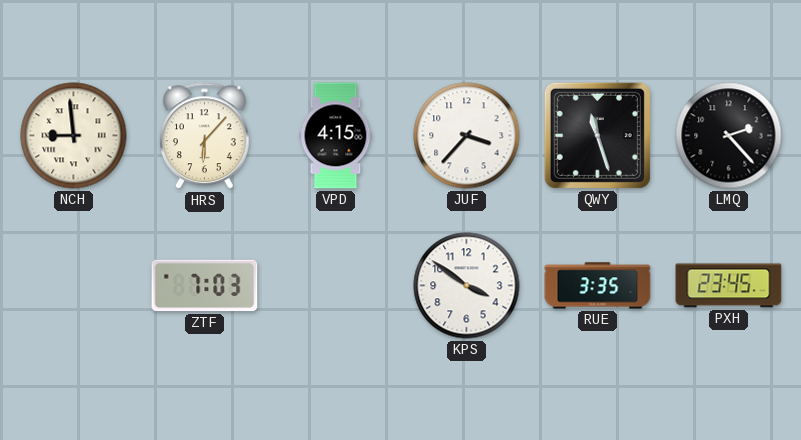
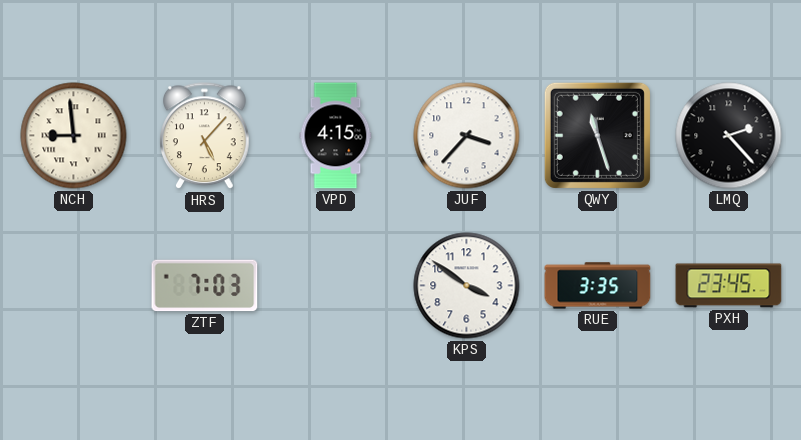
HRS: 6:07 -> 5:07 (205, 136)
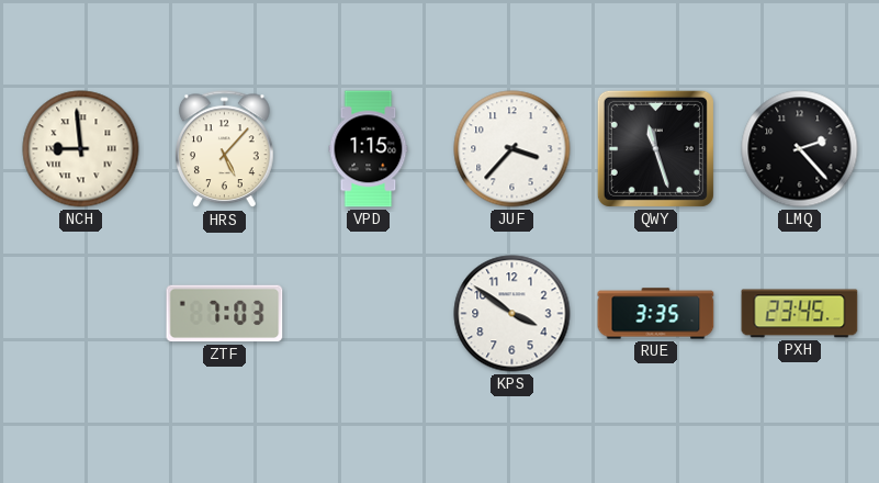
VPD: 4:15 -> 1:15 (369, 149)
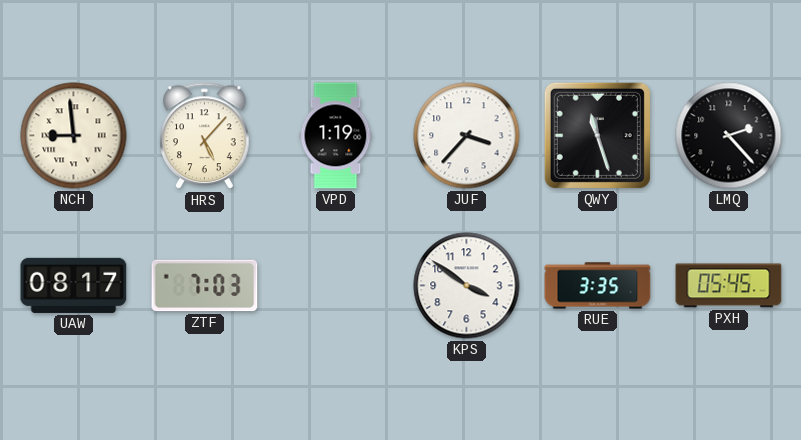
VPD: 1:15 -> 1:19 (336, 136)
UAW: none -> 08:17 (74, 285)
PXH: 23:45 -> 05:45 (729, 286)
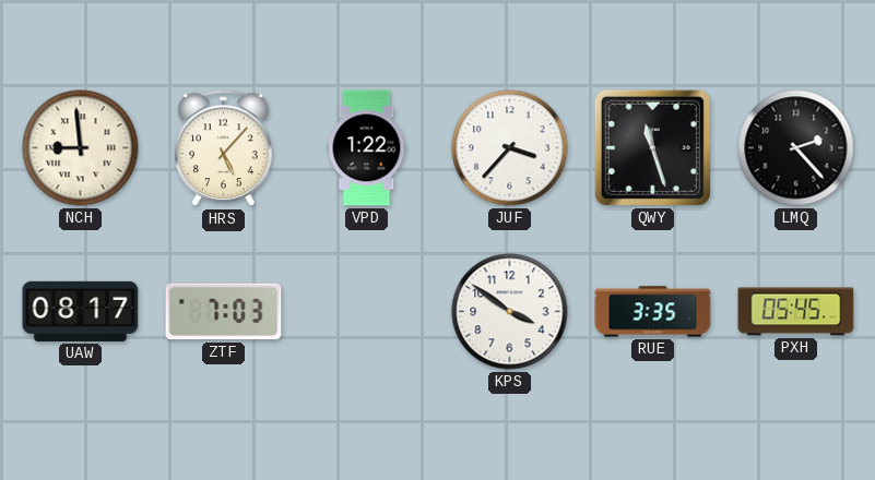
VPD: 1:19 -> 1:22 (367, 148)
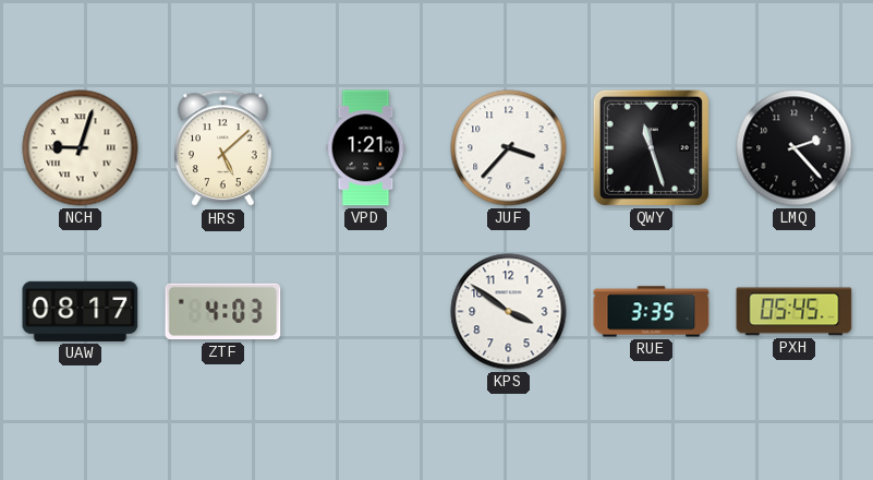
NCH: 8:59 -> 9:03 (81, 148)
HRS: 5:07 -> 5:08 (223, 148)
VPD: 1:22 -> 1:21 (366, 148)
ZTF: 7:03 -> 4:03 (223, 312)
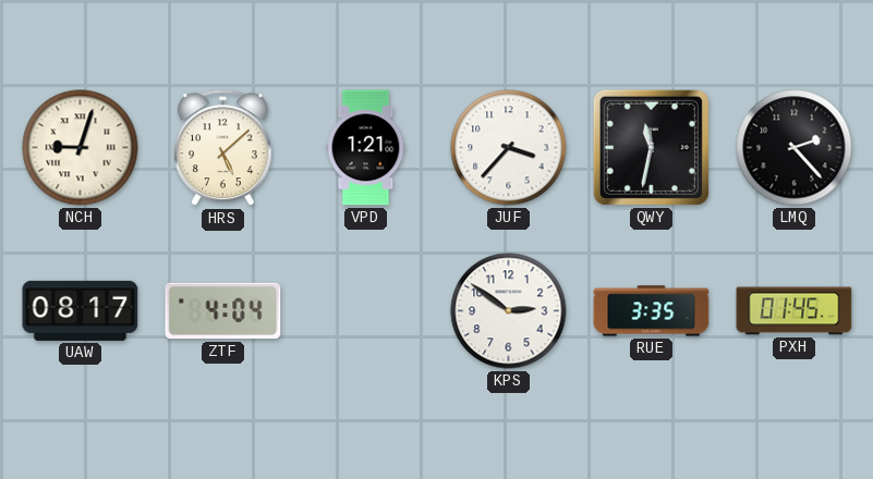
QWY: 11:27 -> 11:32 (651, 147)
ZTF: 4:03 -> 4:04 (223, 311)
KPS: 3:51 -> 2:51 (509, 311)
PXH: 05:45 -> 01:45 (795, 311)
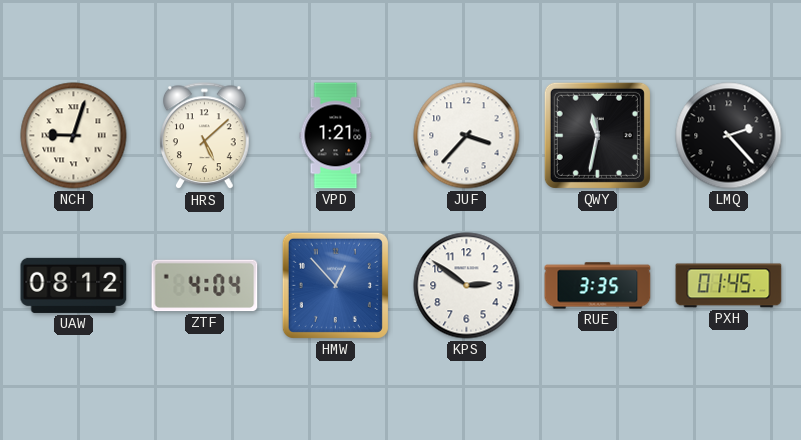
UAW: 08:17 -> 08:12 (74, 285)
HMW: none -> 12:53 (335, 285)
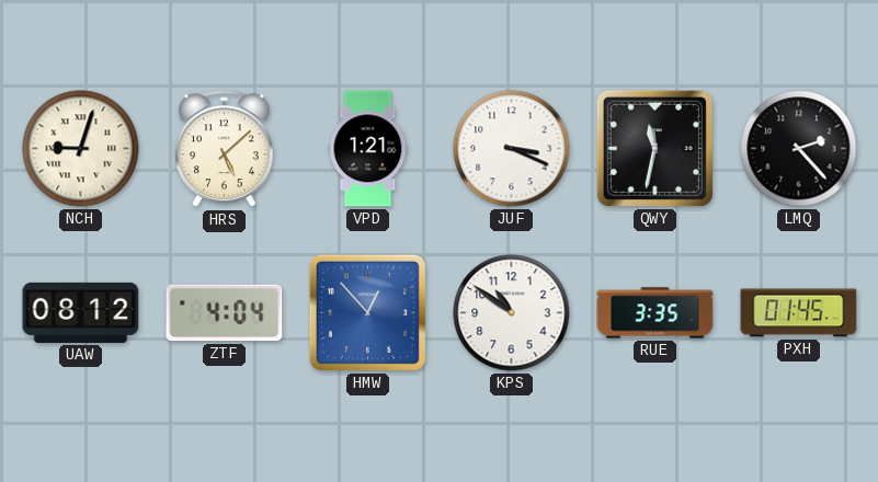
JUF: 3:37 -> 3:19 (512, 149)
KPS: 2:51 -> 10:51 (512, 313)
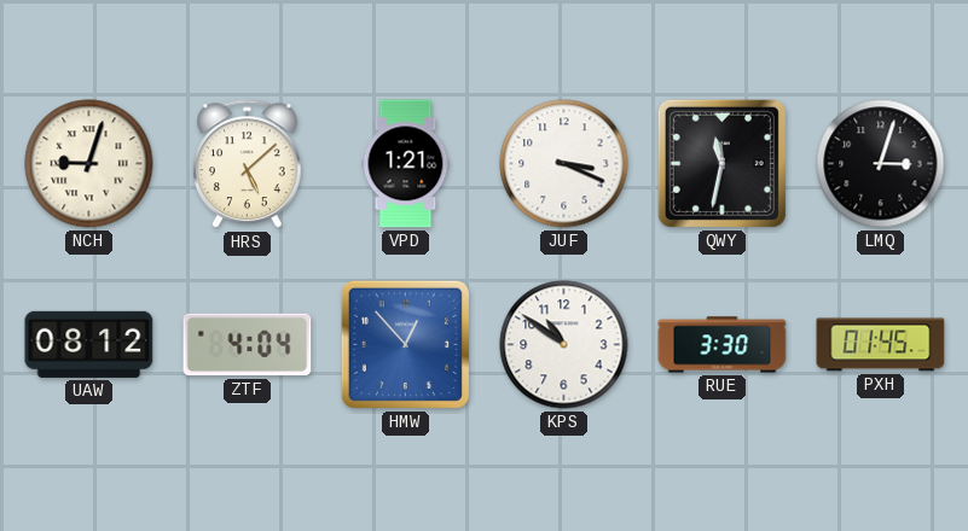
LMQ: 2:23 -> 3:03 (881, 164)
RUE: 3:35 -> 3:30 (723, 345)
